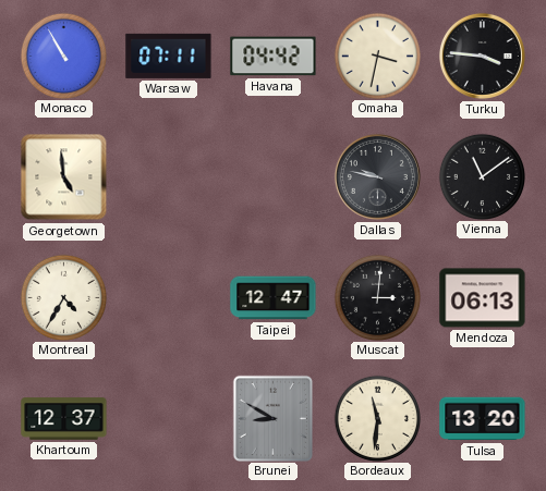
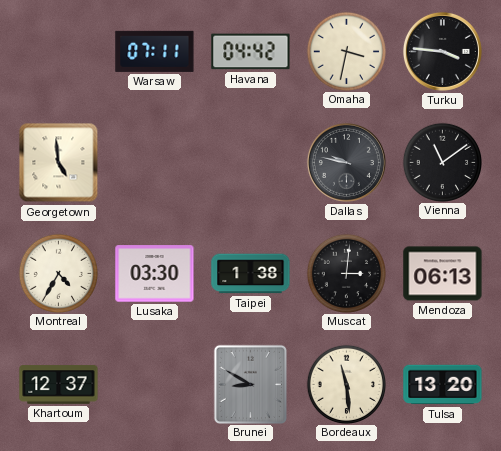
Monaco: 10:55 -> none (63, 56)
Lusaka: none -> 03:30 (155, 274)
Taipei: 12:47 -> 1:38 (251, 274)
Bordeaux: 11:31 -> 11:29 (346, 384)
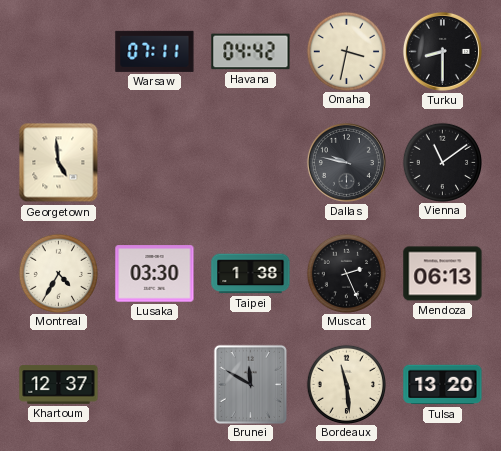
Turku: 3:46 -> 8:30 (442, 51)
Muscat: 3:01 -> 2:26 (346, 273)
Brunei: 8:50 -> 11:50 (250, 384)
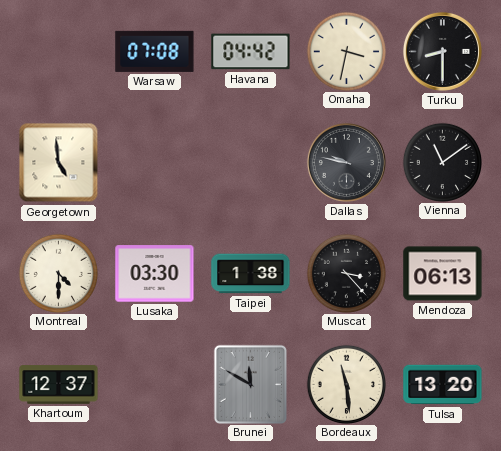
Warsaw: 07:11 -> 07:08 (155, 51)
Montreal: 4:35 -> 4:30 (58, 273)
Muscat: 2:26 -> 3:23 (346, 273)
